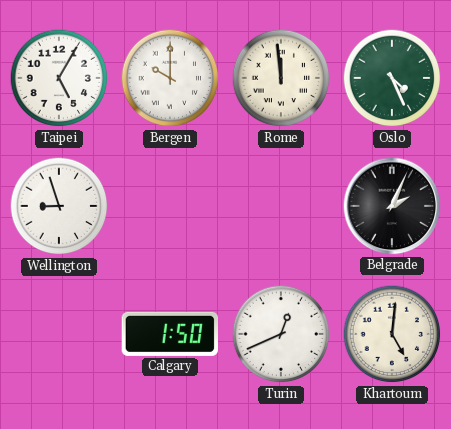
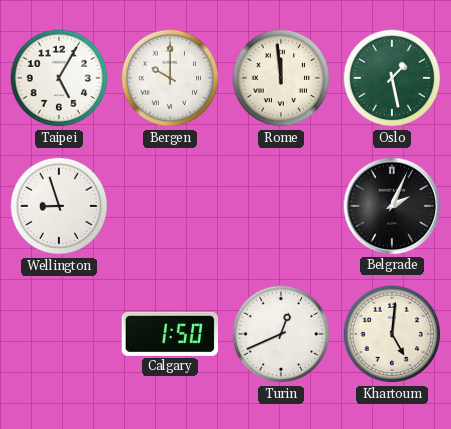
Oslo: 4:26 -> 1:28 (392, 78)
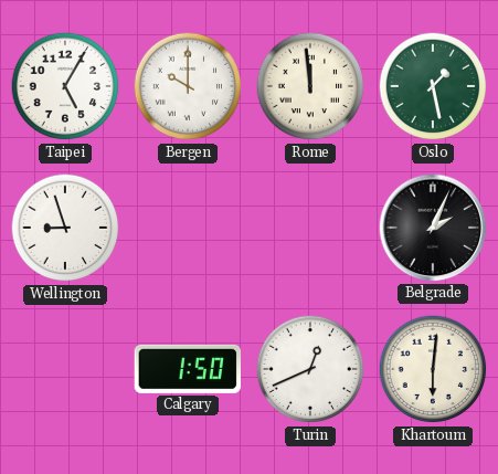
Khartoum: 5:01 -> 6:01 (433, 369)
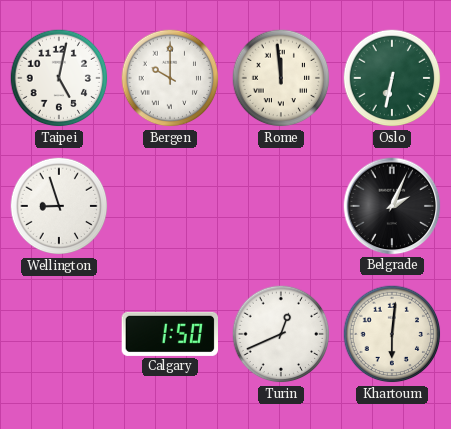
Taipei: 5:05 -> 5:02 (59, 78)
Oslo: 1:28 -> 6:32 (392, 78)
